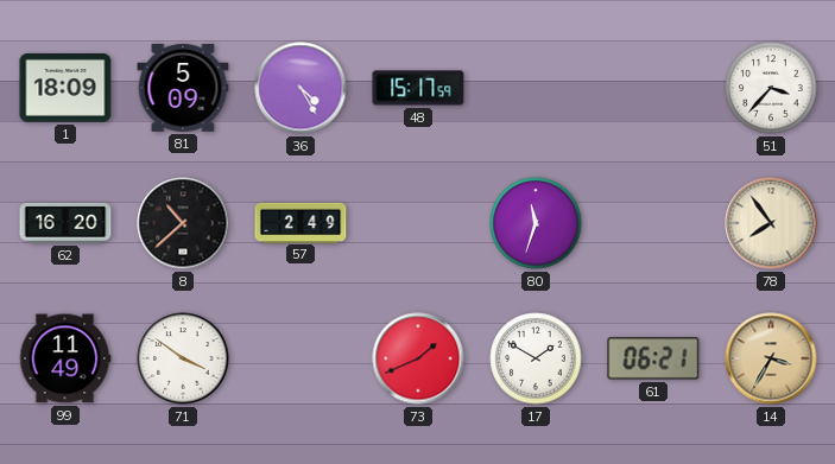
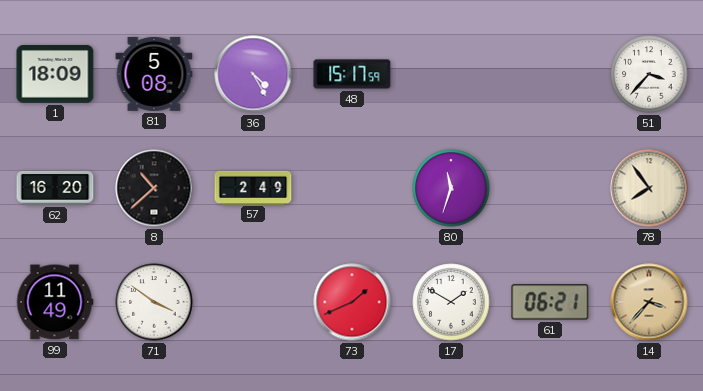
81: 5:09 -> 5:08 (154, 74)
14: 3:35 -> 3:37 (649, 302)
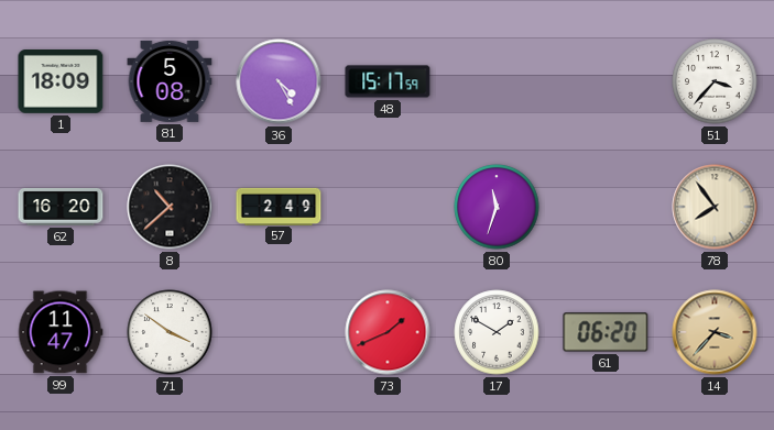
99: 11:49 -> 11:47 (61, 332)
61: 06:21 -> 06:20 (606, 332)
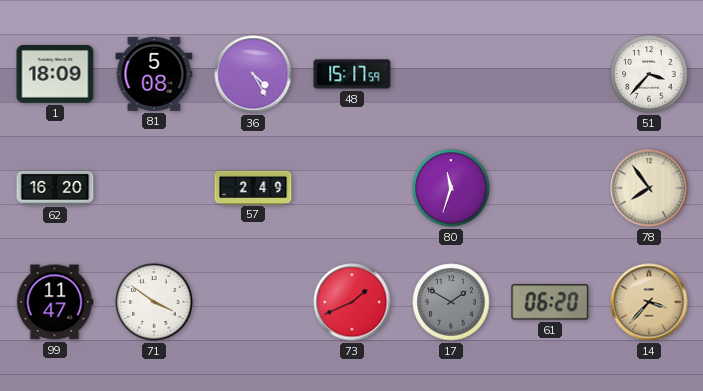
8: 10:38 -> none (170, 207)
17 dial: white -> grey (451, 302)
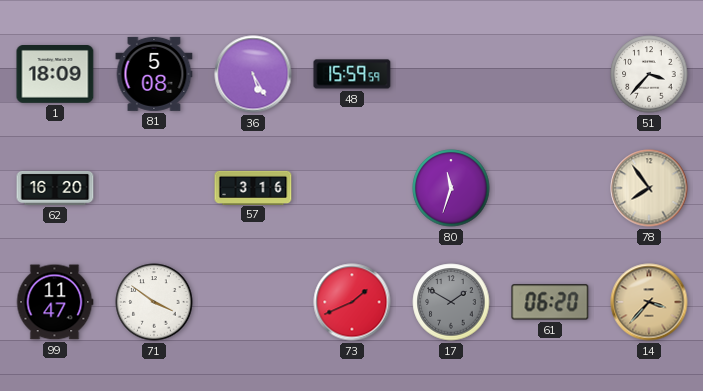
36: 4:25 -> 5:25 (253, 74)
48: 15:17 -> 15:59 (352, 74)
57: 2:49 -> 3:16 (253, 187)
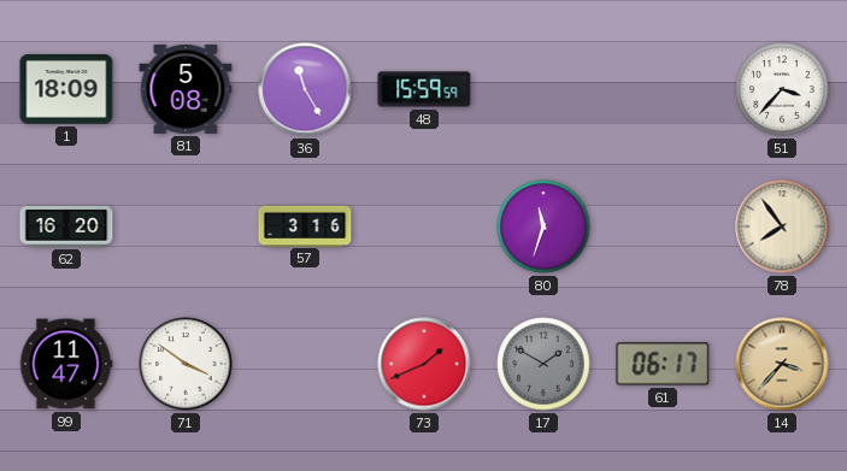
36: 5:25 -> 11:25 (305, 89)
61: 06:20 -> 06:17 (663, 364)
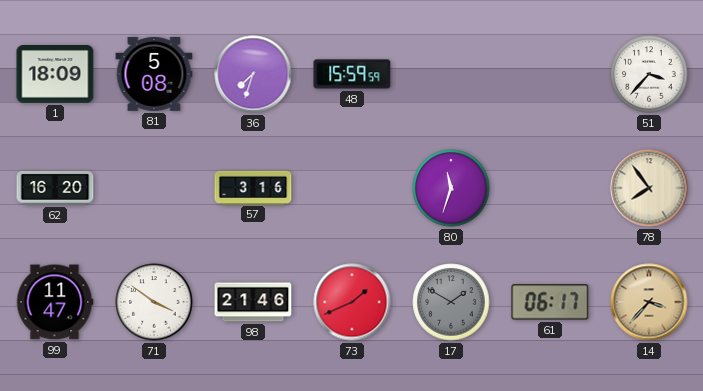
36: 11:25 -> 7:33 (253, 74)
98: none -> 21:46 (253, 302)
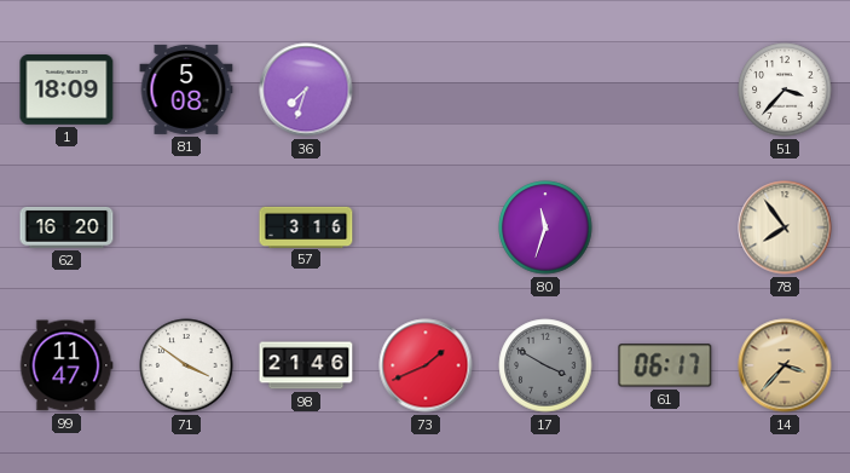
48: 15:59 -> none (352, 74)
17: 1:50 -> 3:50 (545, 365)
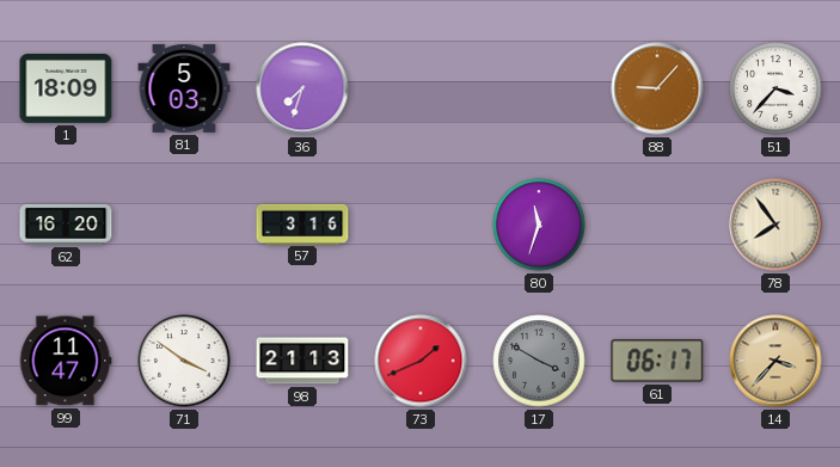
81: 5:08 -> 5:03 (184, 88)
88: none -> 9:07 (657, 88)
98: 21:46 -> 21:13 (302, 361)
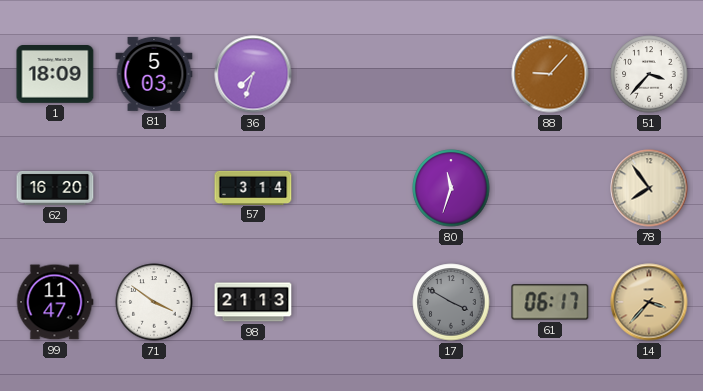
57: 3:16 -> 3:14 (253, 187)
73: 1:41 -> none (421, 361)
